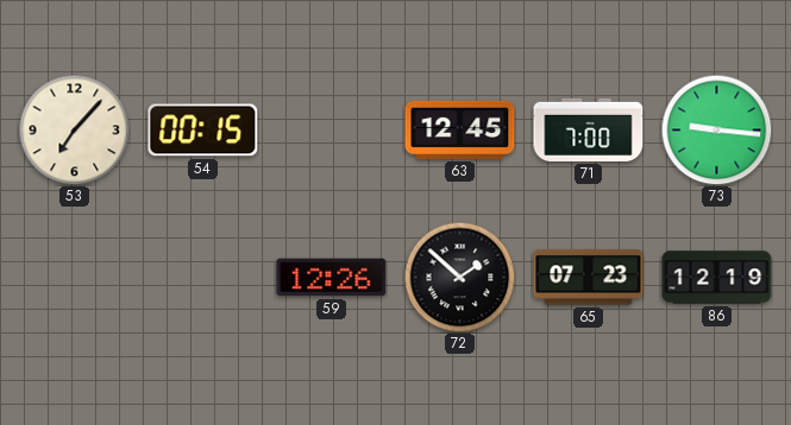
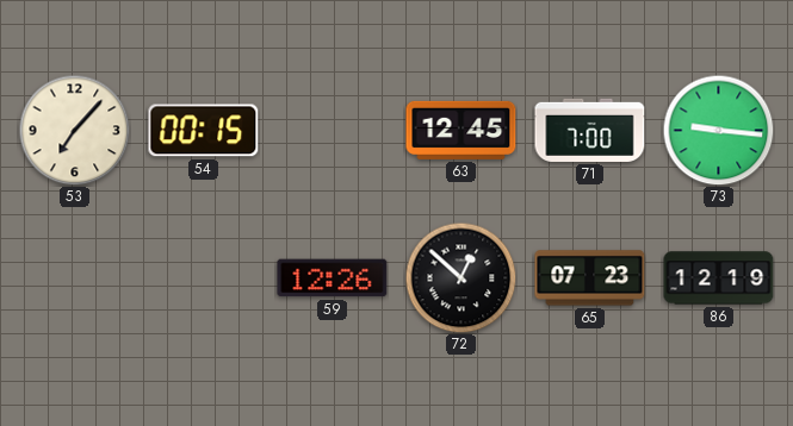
72: 1:52 -> 12:52 (460, 277)
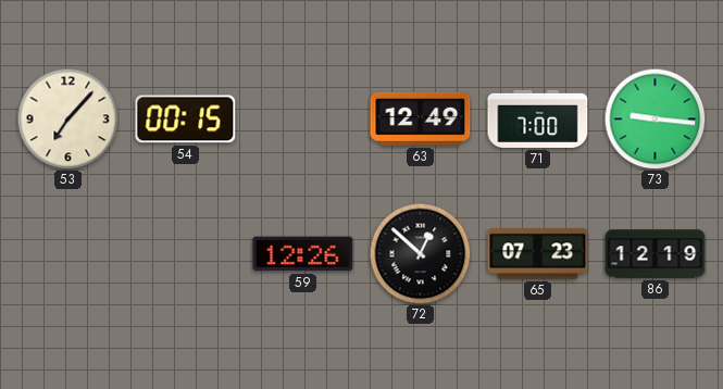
63: 12:45 -> 12:49 (421, 118)
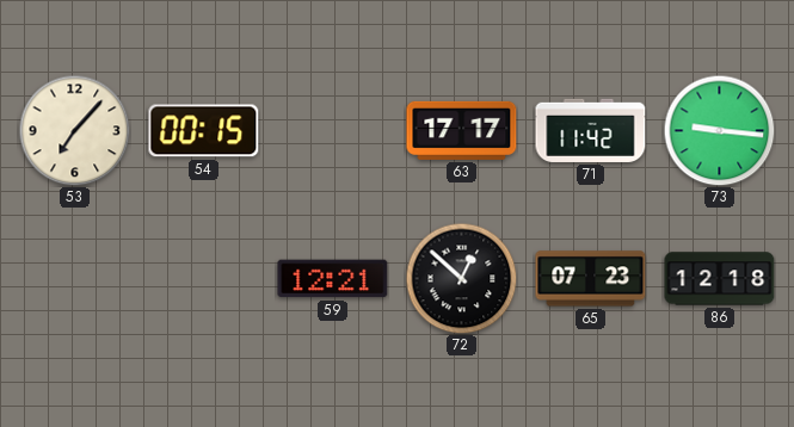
63: 12:49 -> 17:17 (462, 130)
71: 7:00 -> 11:42 (591, 130)
59: 12:26 -> 12:21 (333, 279)
86: 12:19 -> 12:18 (720, 279)
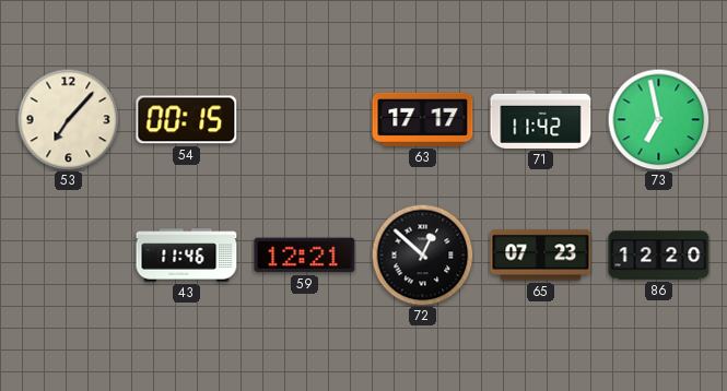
73: 9:16 -> 6:58 (658, 119)
43: none -> 11:46 (187, 256)
86: 12:18 -> 12:20 (659, 256)
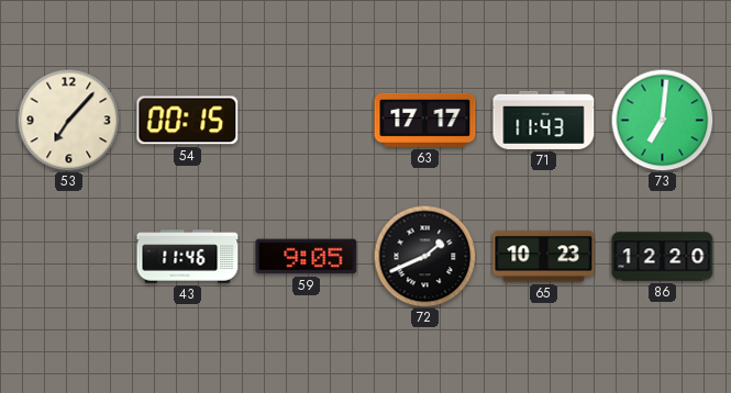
71: 11:42 -> 11:43 (544, 120)
73: 6:58 -> 7:01 (662, 120)
59: 12:21 -> 9:05 (307, 257)
72: 12:52 -> 1:41 (424, 256)
65: 07:23 -> 10:23 (544, 257)
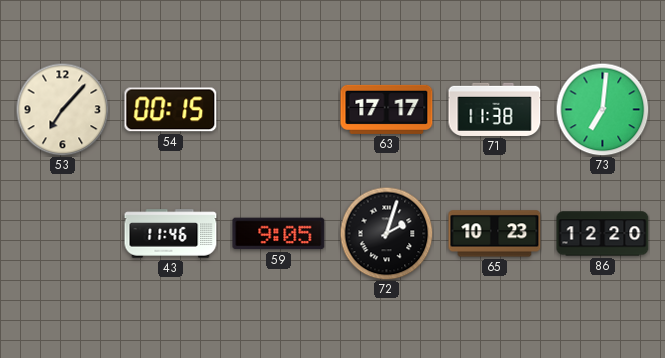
71: 11:43 -> 11:38 (495, 109)
72: 1:41 -> 2:03 (386, 233)
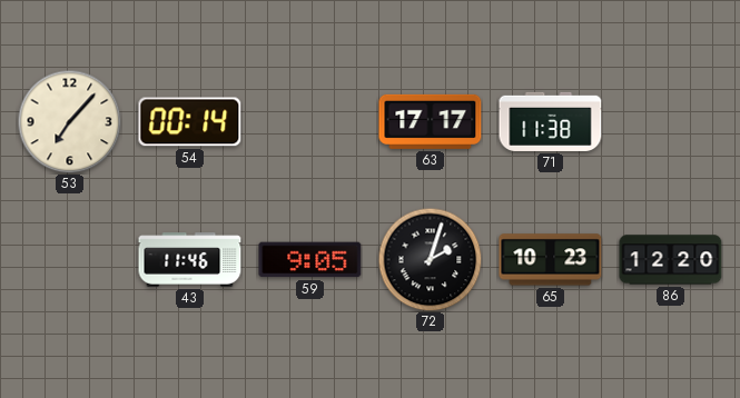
54: 00:15 -> 00:14 (190, 122)
73: 7:01 -> none (602, 109)
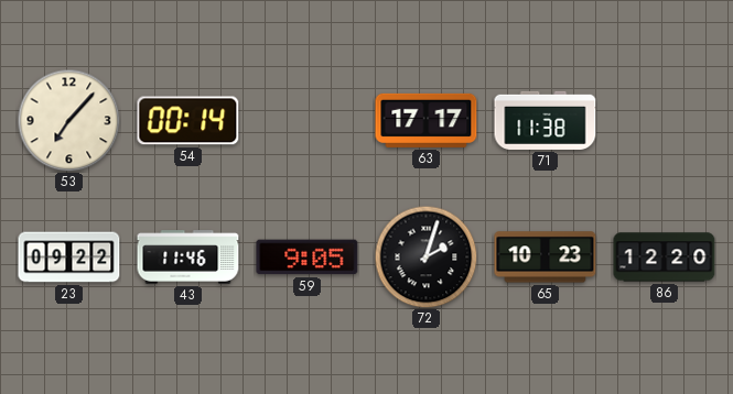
23: none -> 09:22 (69, 258)
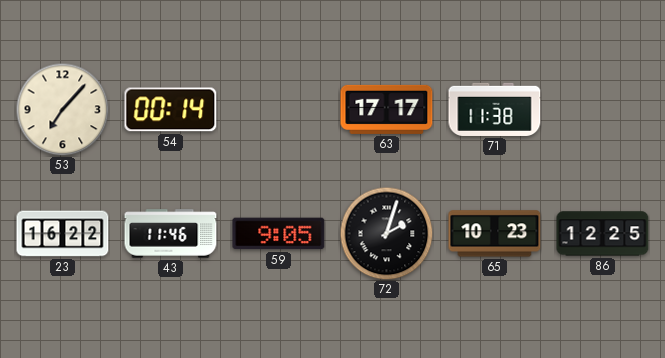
23: 09:22 -> 16:22 (63, 234)
86: 12:20 -> 12:25 (603, 234)
